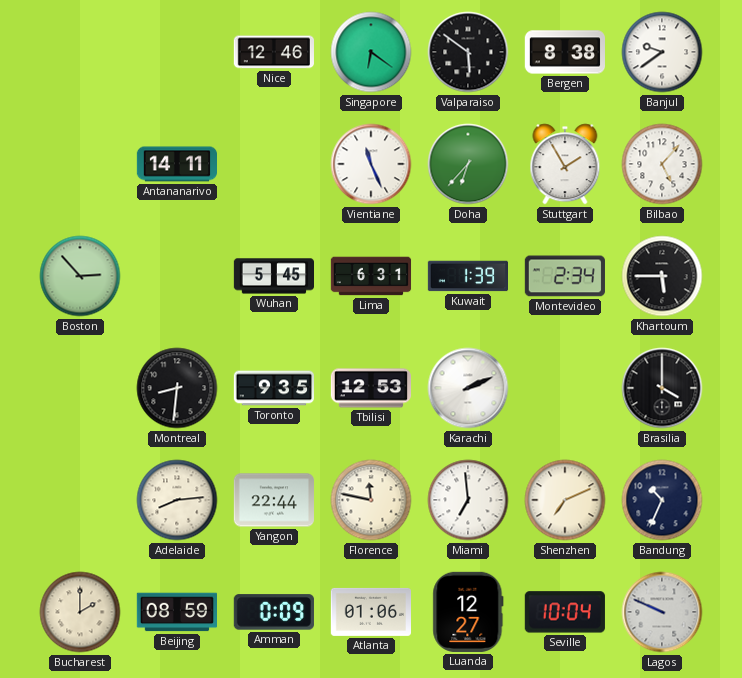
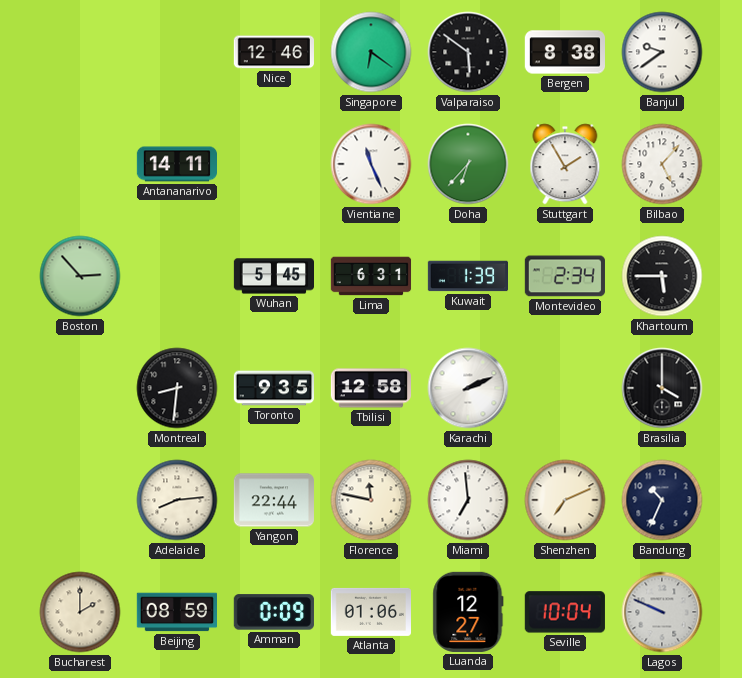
Tbilisi: 12:53 -> 12:58 (370, 388)
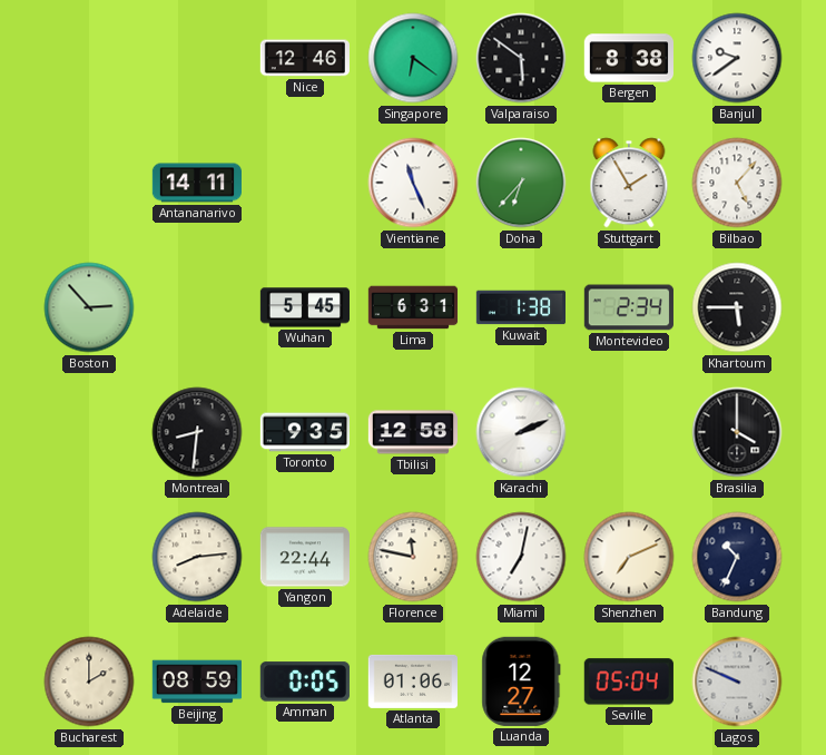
Kuwait: 1:39 -> 1:38 (520, 307)
Miami: 6:59 -> 7:02 (521, 557)
Amman: 0:09 -> 0:05 (305, 682)
Seville: 10:04 -> 05:04 (629, 682)
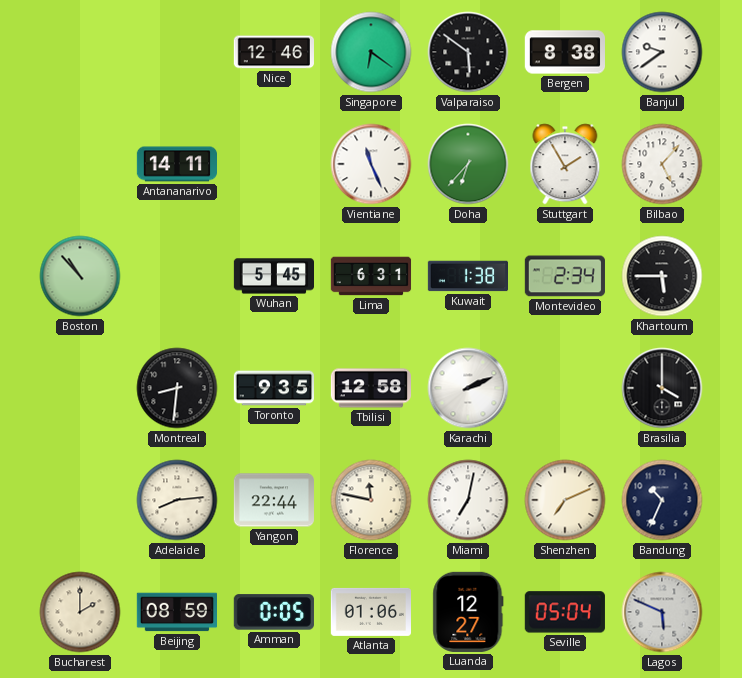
Boston: 2:53 -> 10:53 (80, 276)
Lagos: 9:49 -> 5:49 (662, 612)
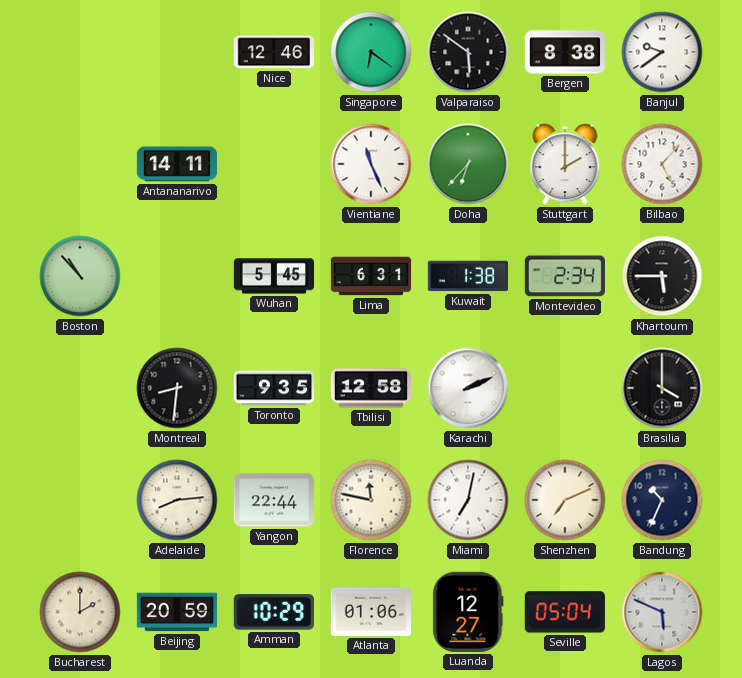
Stuttgart: 1:55 -> 2:00 (565, 164)
Beijing: 08:59 -> 20:59 (176, 612)
Amman: 0:05 -> 10:29 (274, 612)
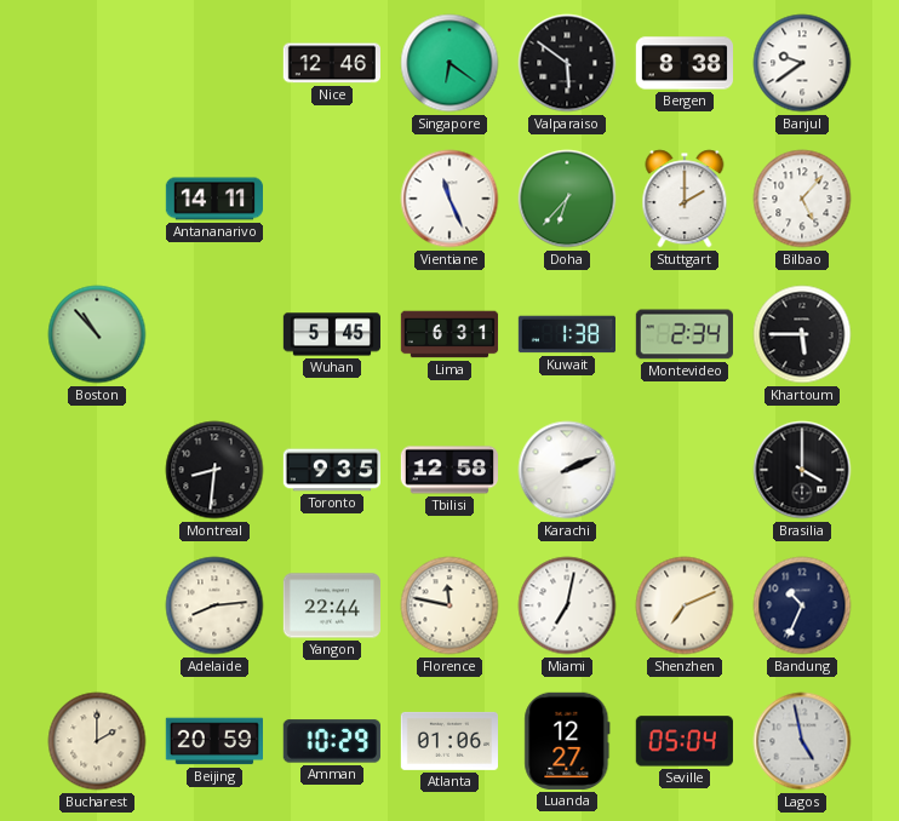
Lagos: 5:49 -> 4:58 (802, 741)
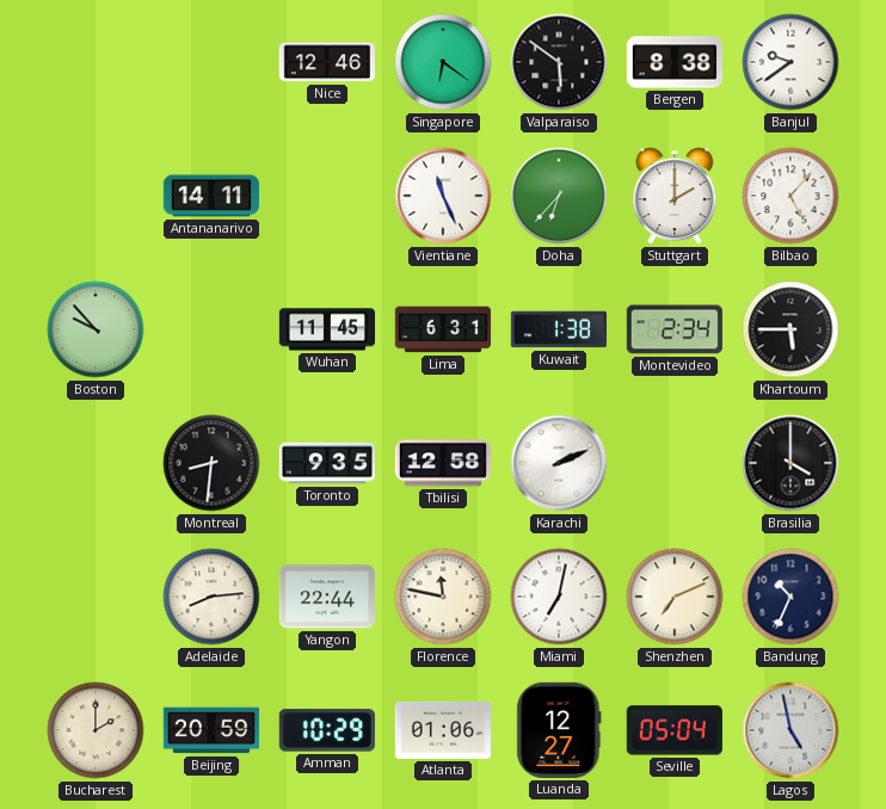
Boston: 10:53 -> 9:53 (96, 329)
Wuhan: 5:45 -> 11:45 (326, 329)
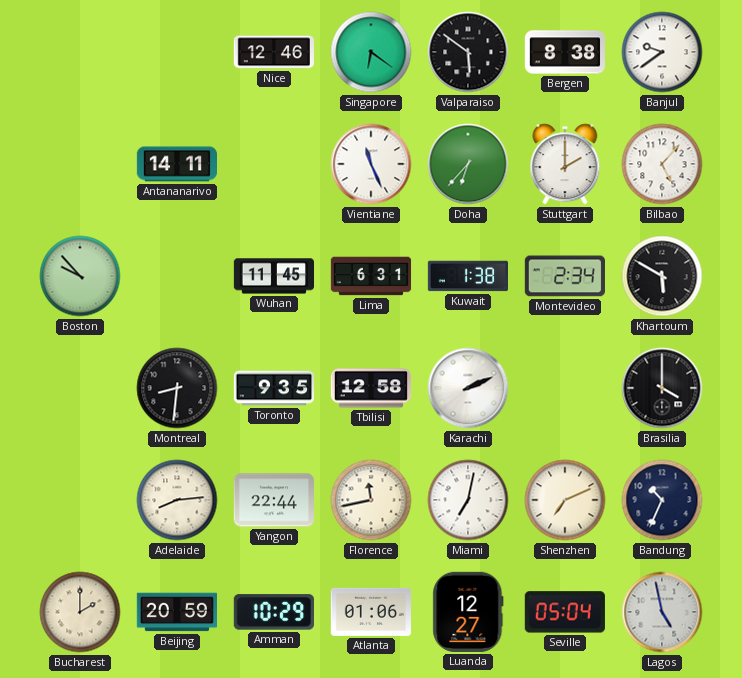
Khartoum: 5:45 -> 5:50 (662, 276)
Florence: 11:47 -> 11:43 (371, 500)
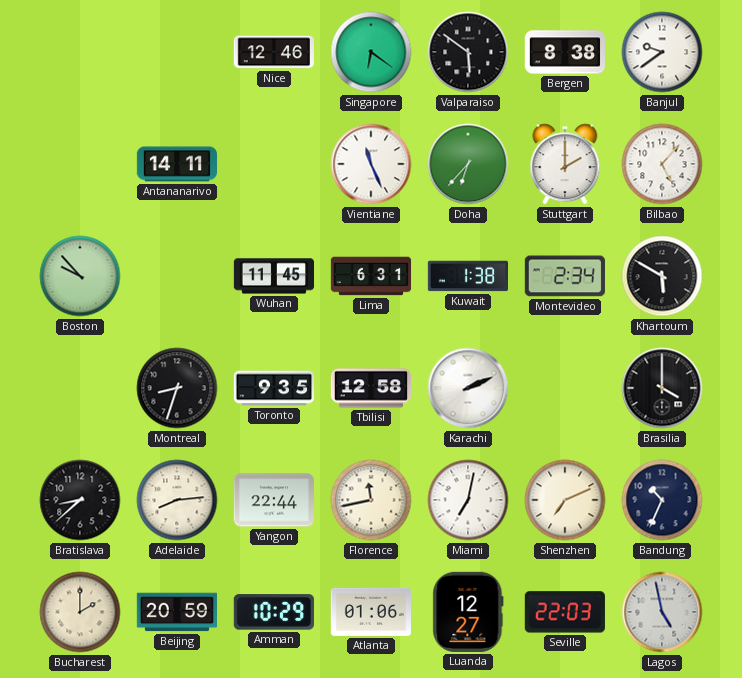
Montreal: 8:31 -> 8:33 (177, 388)
Bratislava: none -> 8:38 (80, 500)
Seville: 05:04 -> 22:03 (565, 612)
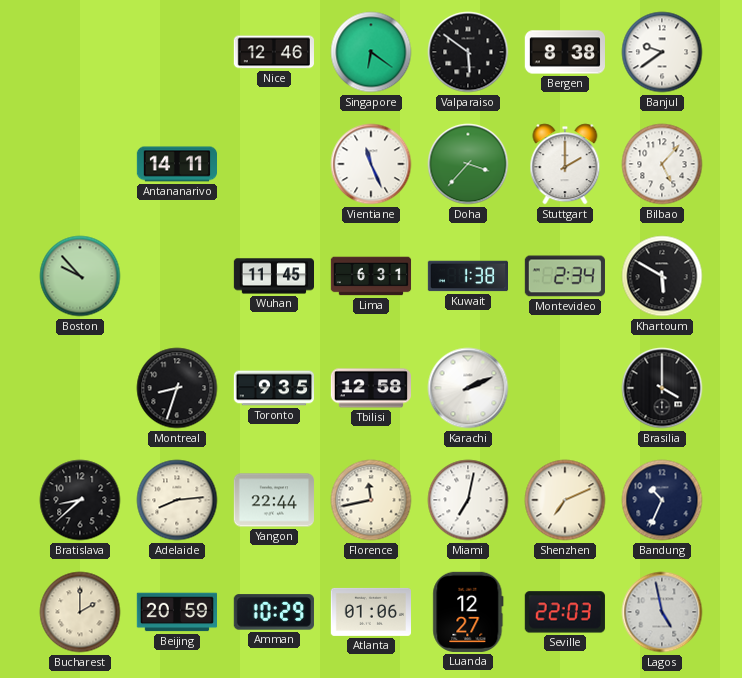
Doha: 6:37 -> 3:37 (468, 164)
